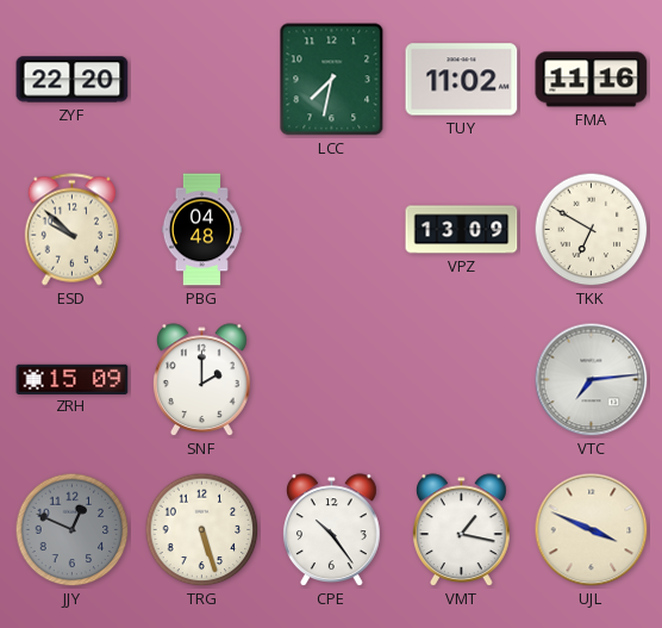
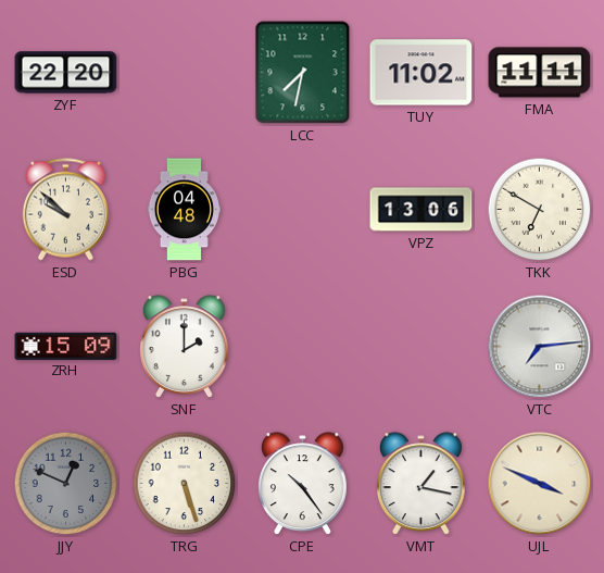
FMA: 11:16 -> 11:11 (540, 73)
VPZ: 13:09 -> 13:06 (421, 210)
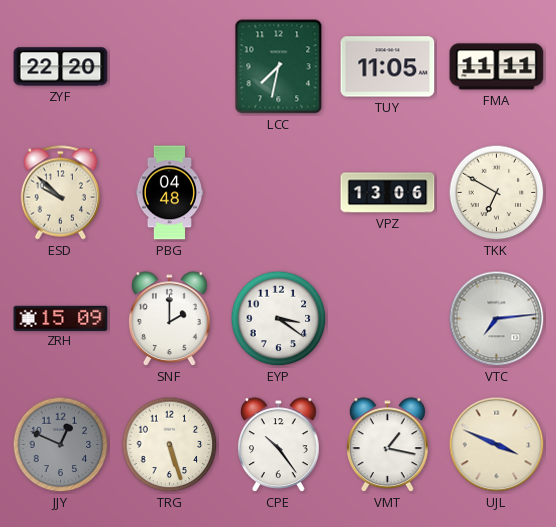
TUY: 11:02 -> 11:05 (388, 67)
EYP: none -> 3:21 (279, 319)
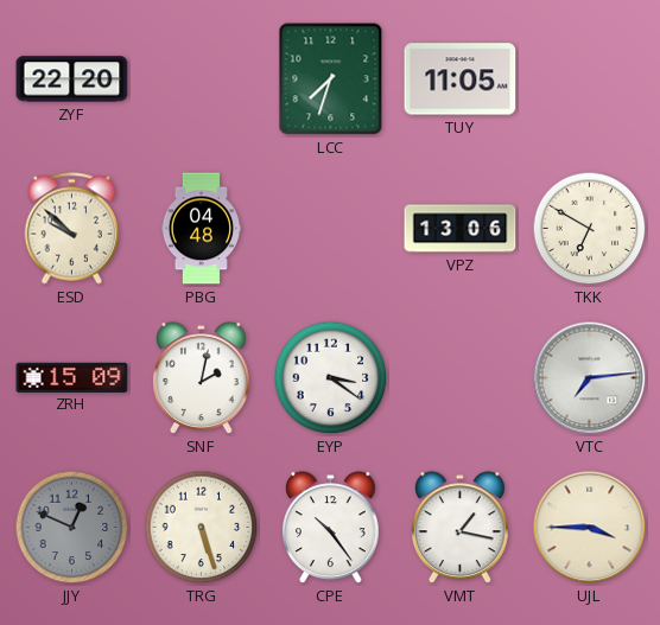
LCC: 7:32 -> 7:33 (331, 79)
FMA: 11:11 -> none (497, 67)
SNF: 2:00 -> 2:02 (202, 378)
UJL: 3:49 -> 3:45 (590, 528)
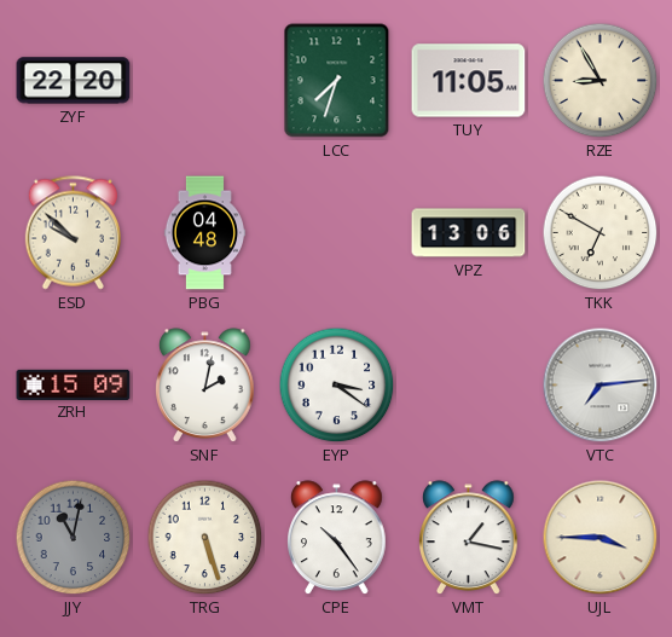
RZE: none -> 8:55 (601, 81)
JJY: 12:49 -> 11:02 (74, 538)
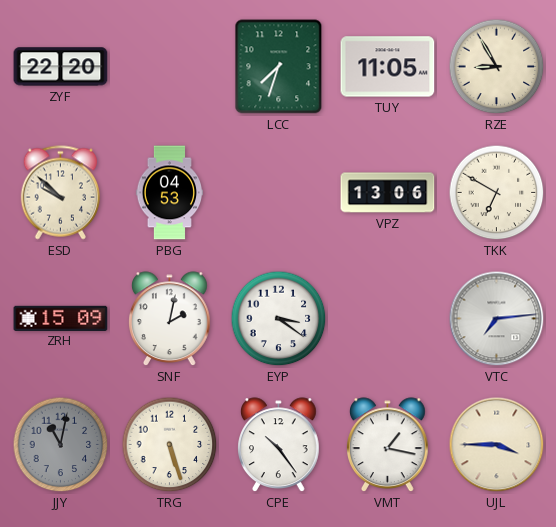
PBG: 04:48 -> 04:53 (169, 193)
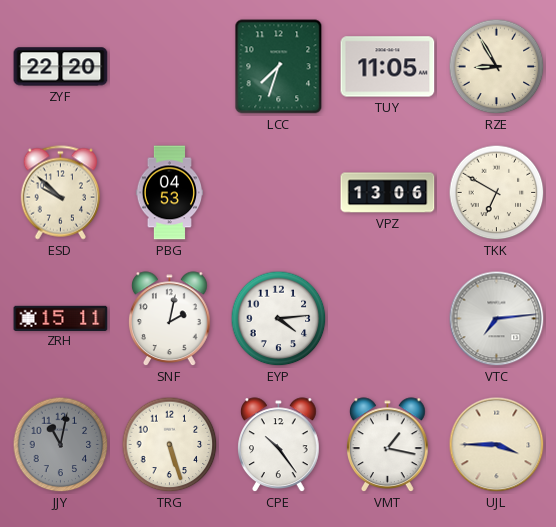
ZRH: 15:09 -> 15:11 (61, 318)
EYP: 3:21 -> 4:14 (279, 319)
